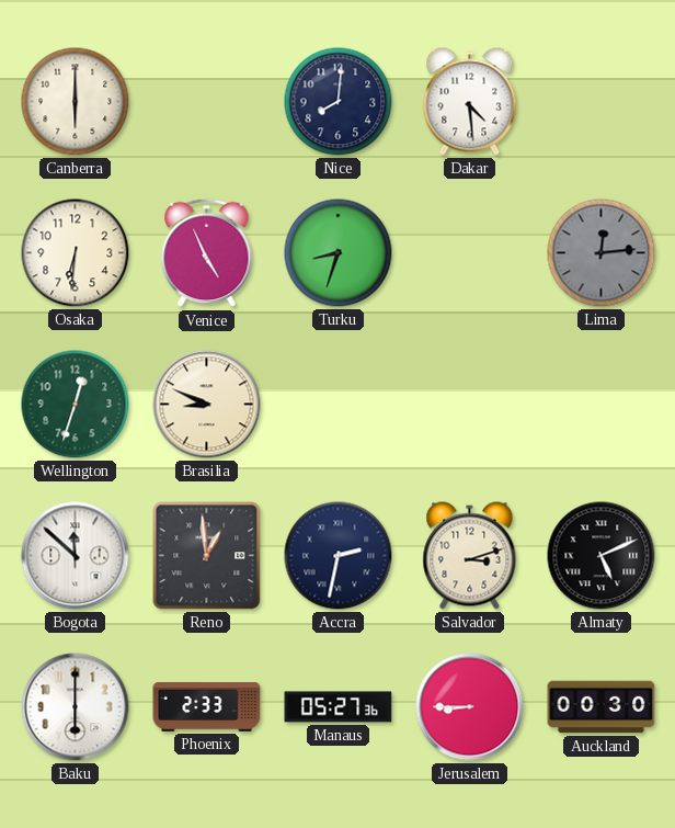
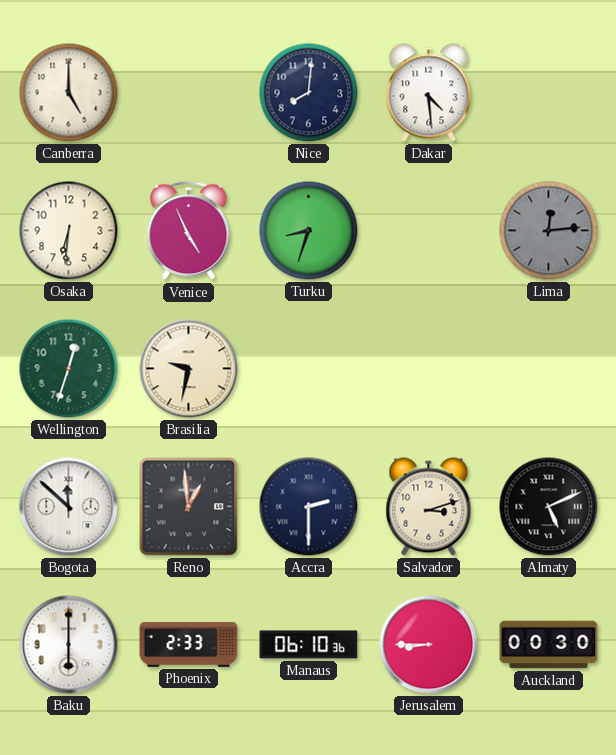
Canberra: 6:00 -> 5:00 (69, 93)
Brasilia: 8:49 -> 9:32 (189, 369)
Accra: 2:32 -> 2:30 (309, 507)
Manaus: 05:27 -> 06:10 (309, 645)
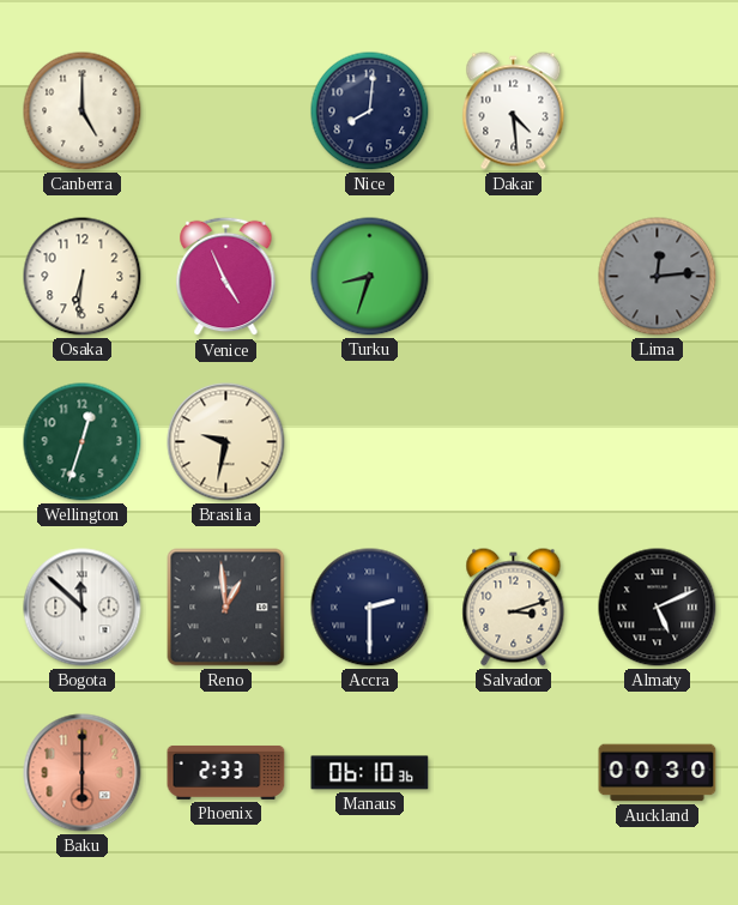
Baku dial: white -> salmon (83, 773)
Jerusalem: 8:45 -> none (429, 645)
